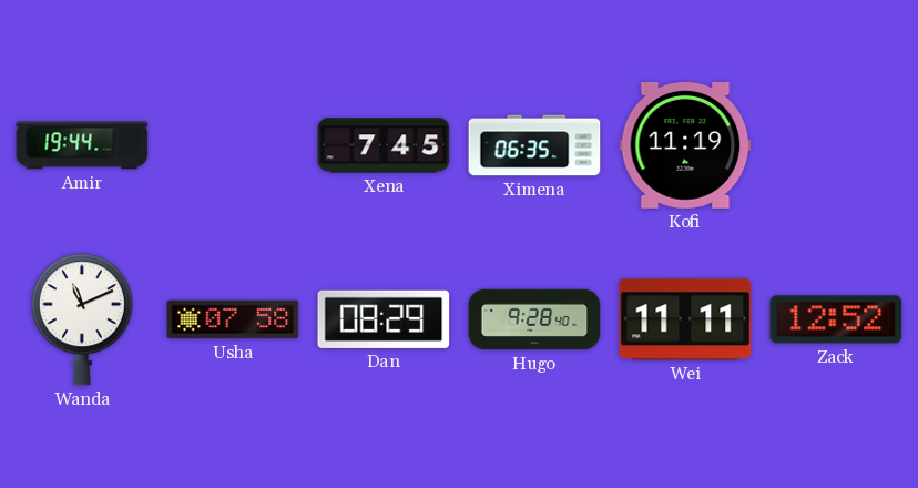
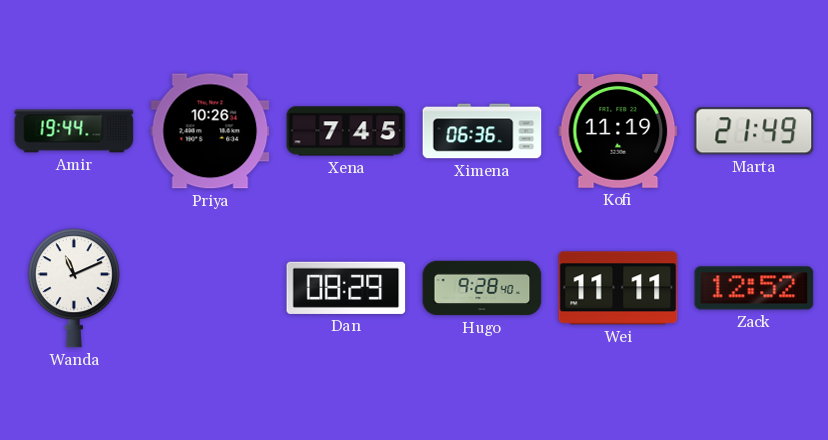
Priya: none -> 10:26 (210, 131)
Ximena: 06:35 -> 06:36 (482, 131)
Marta: none -> 21:49 (754, 131)
Usha: 07:58 -> none (233, 319)
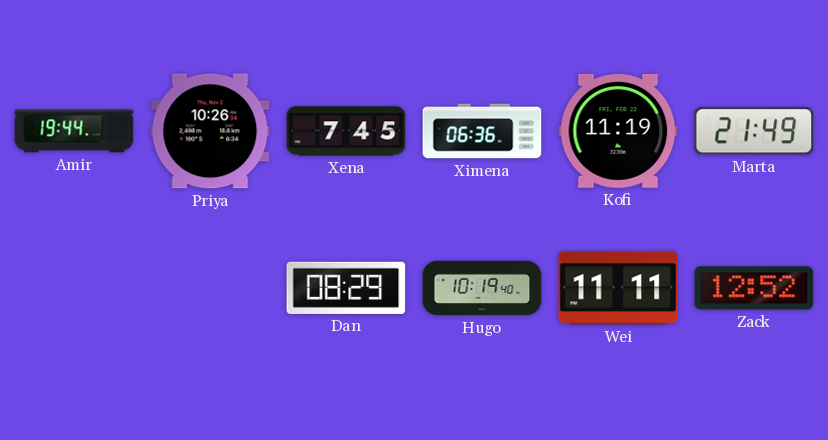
Wanda: 11:11 -> none (74, 288)
Hugo: 9:28 -> 10:19 (482, 288)
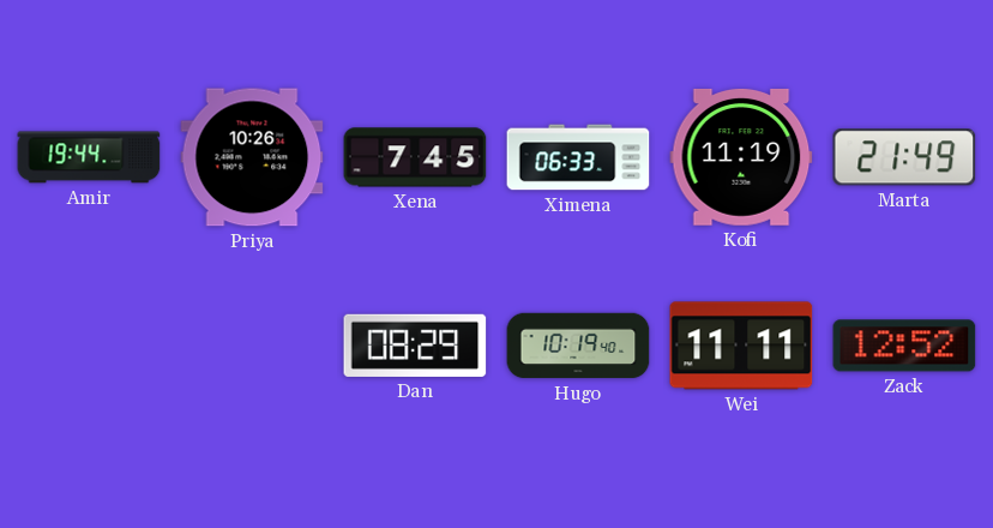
Ximena: 06:36 -> 06:33 (578, 157)
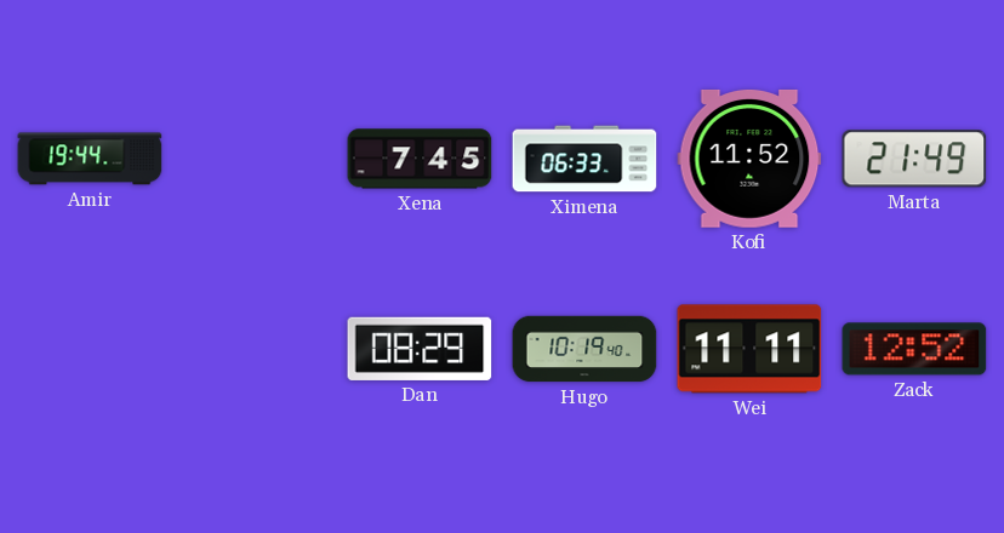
Priya: 10:26 -> none (252, 157)
Kofi: 11:19 -> 11:52 (749, 159)
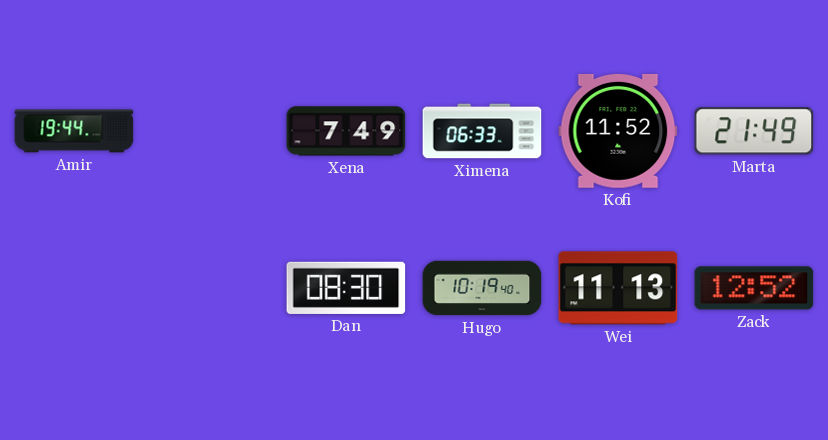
Xena: 7:45 -> 7:49 (346, 131)
Dan: 08:29 -> 08:30 (346, 288)
Wei: 11:11 -> 11:13 (618, 288)
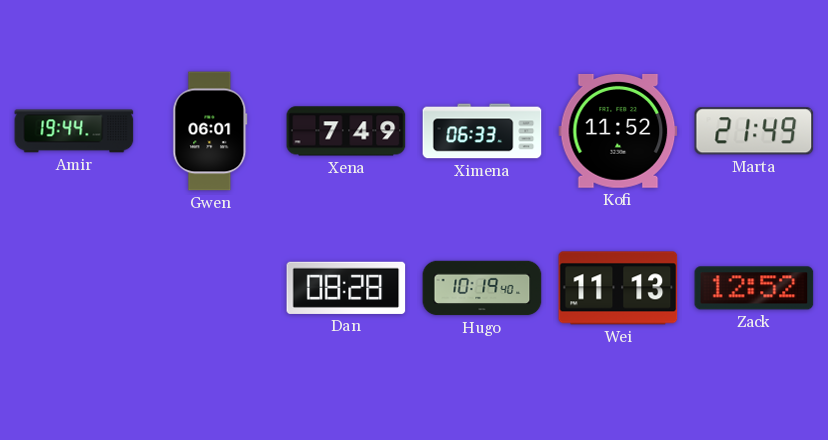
Gwen: none -> 06:01 (210, 131)
Dan: 08:30 -> 08:28 (346, 288)
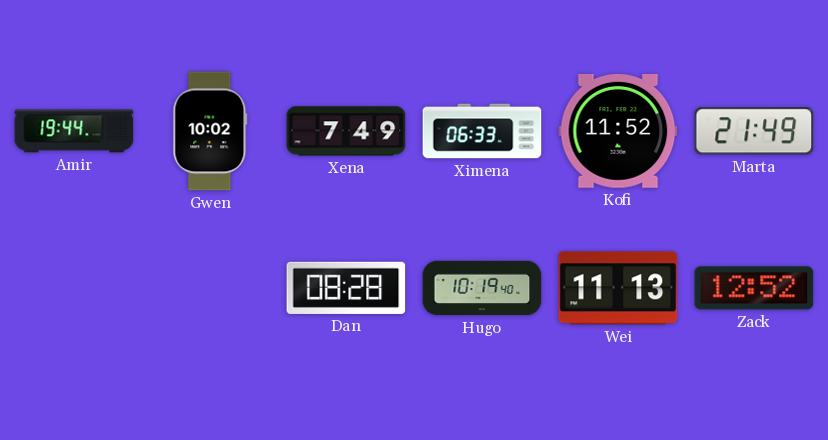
Gwen: 06:01 -> 10:02 (210, 131)
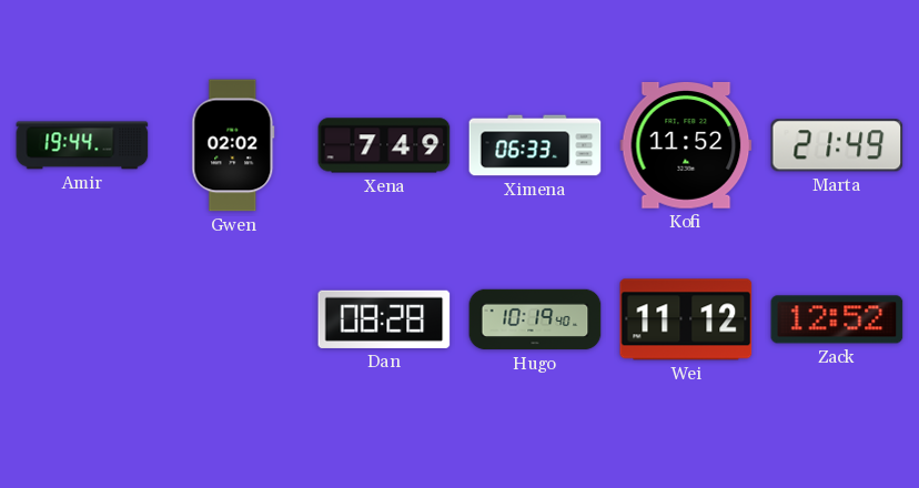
Gwen: 10:02 -> 02:02 (233, 145)
Wei: 11:13 -> 11:12 (686, 319)
